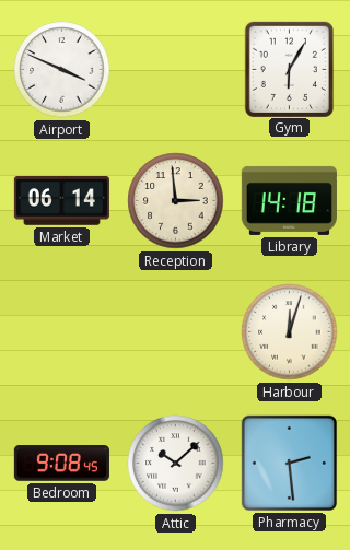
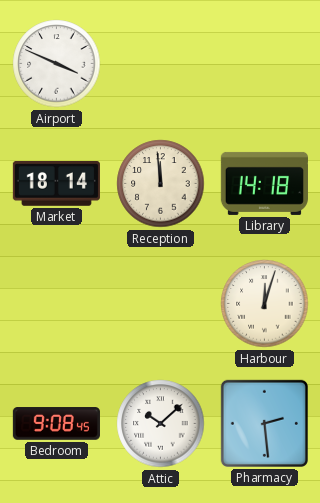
Gym: 6:05 -> none (289, 69)
Market: 06:14 -> 18:14 (56, 184)
Reception: 2:59 -> 11:59 (161, 184)
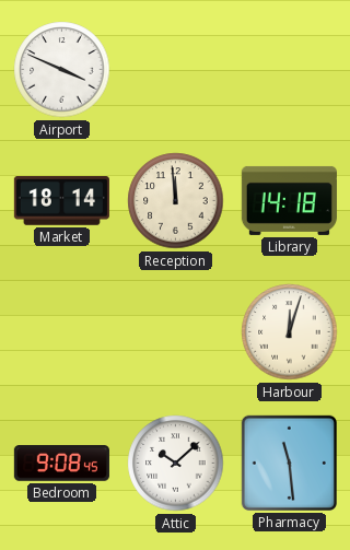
Pharmacy: 2:29 -> 11:29 (289, 463)
